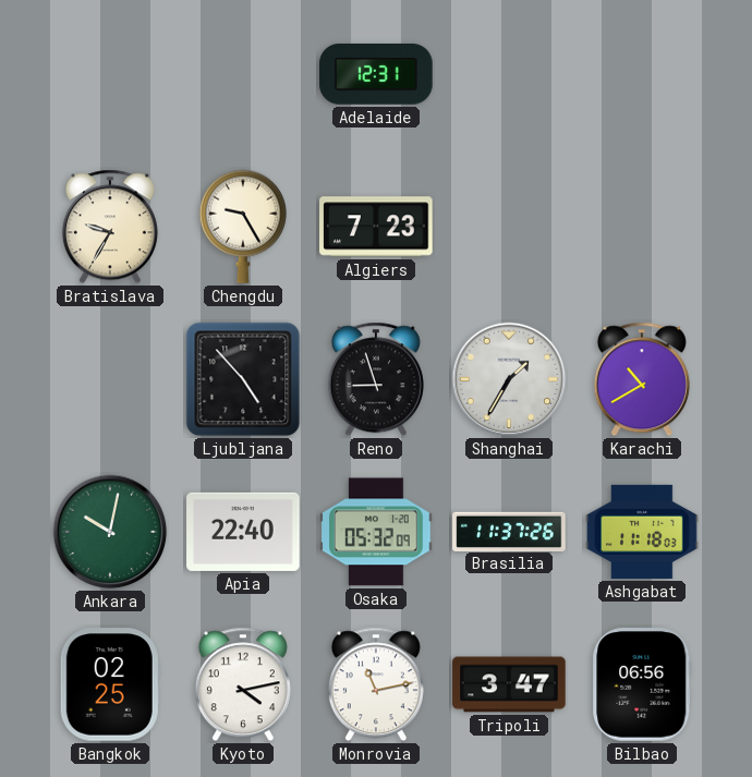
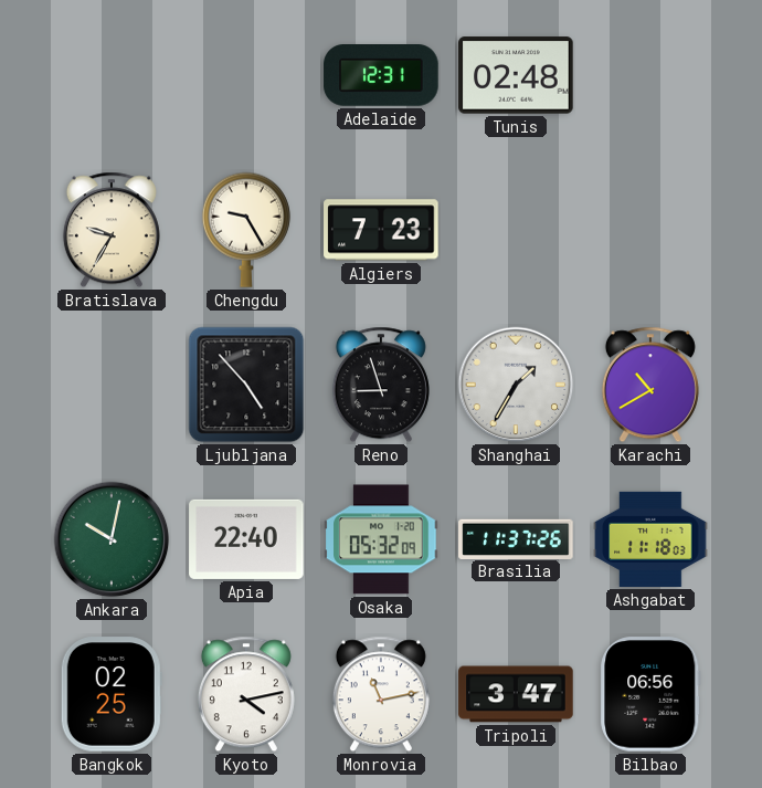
Tunis: none -> 02:48 (516, 75)
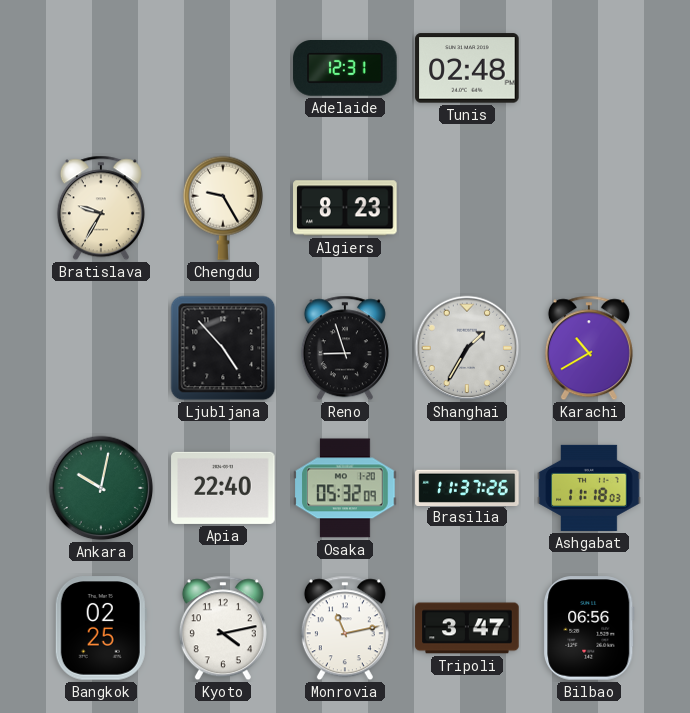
Algiers: 7:23 -> 8:23 (345, 208)
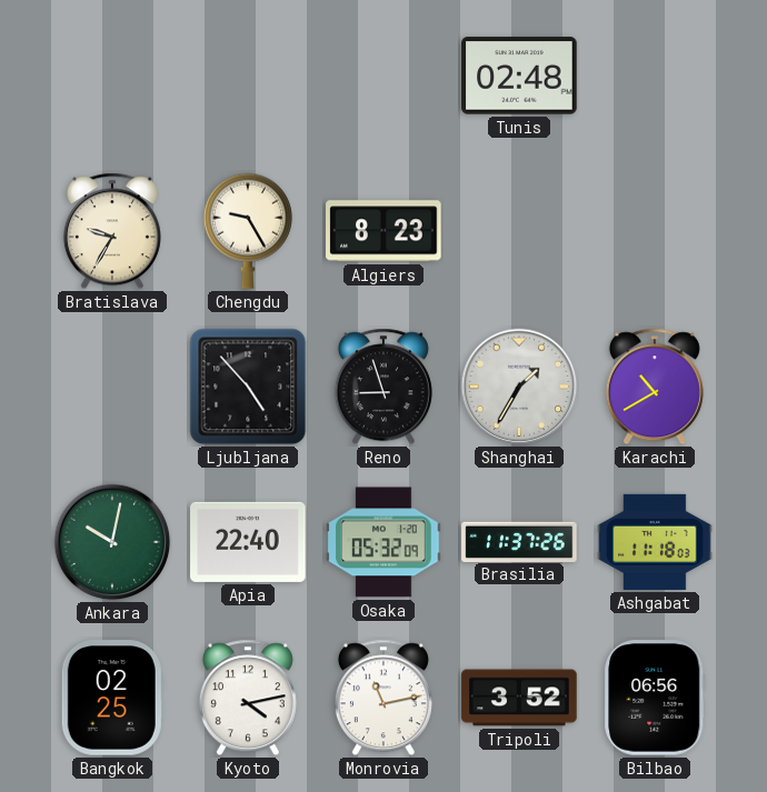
Adelaide: 12:31 -> none (345, 69)
Tripoli: 3:47 -> 3:52 (519, 698)
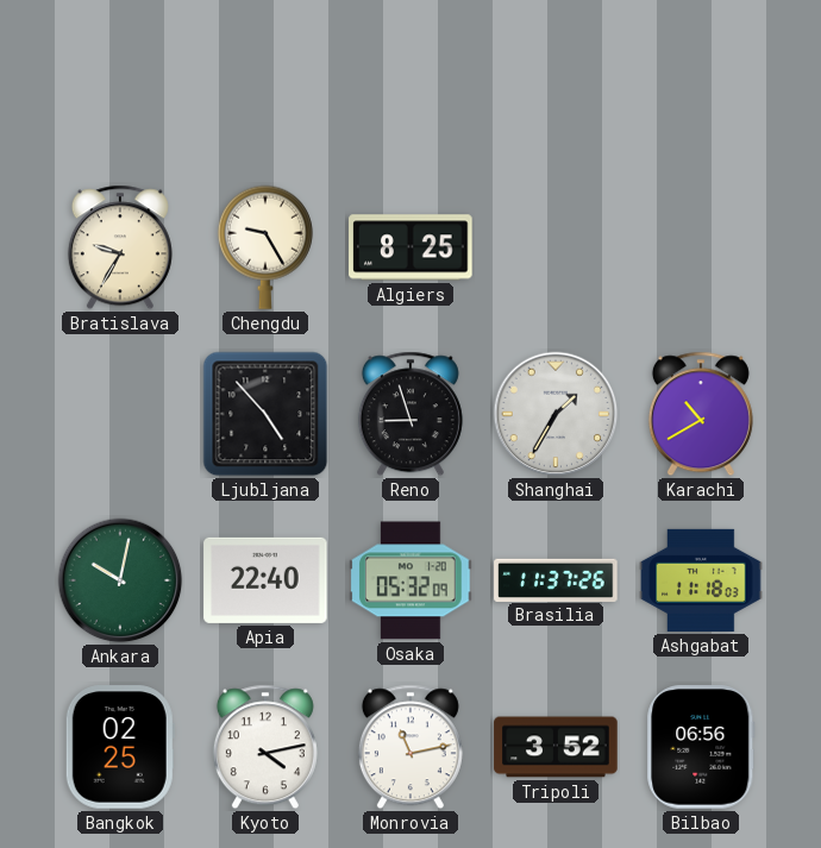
Tunis: 02:48 -> none (519, 76)
Algiers: 8:23 -> 8:25 (411, 247)
